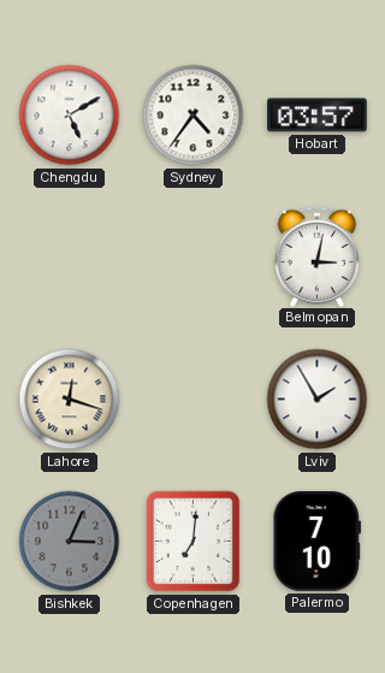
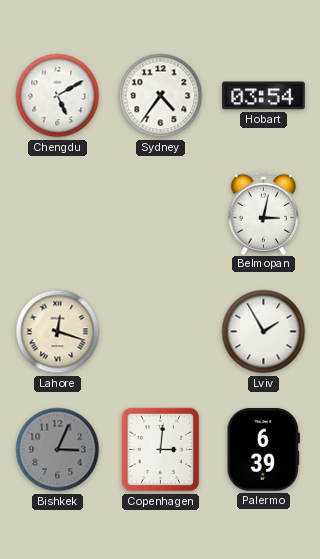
Hobart: 03:57 -> 03:54 (264, 96)
Copenhagen: 7:01 -> 3:01 (161, 450)
Palermo: 7:10 -> 6:39 (263, 450)
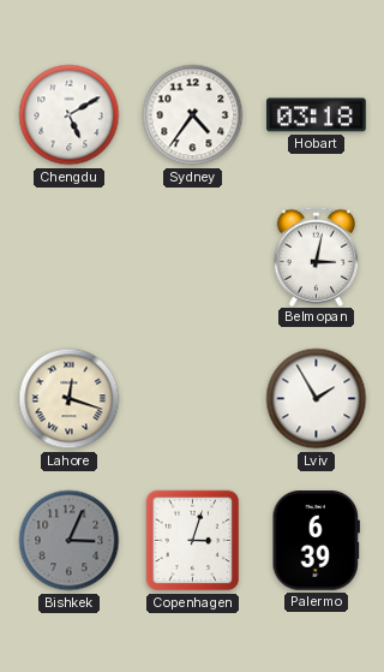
Hobart: 03:54 -> 03:18 (317, 115)
Copenhagen: 3:01 -> 3:03 (193, 541)
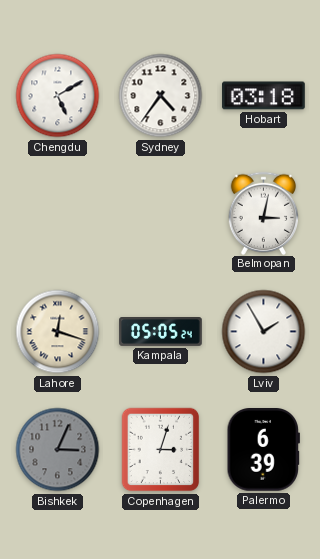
Kampala: none -> 05:05 (161, 332)
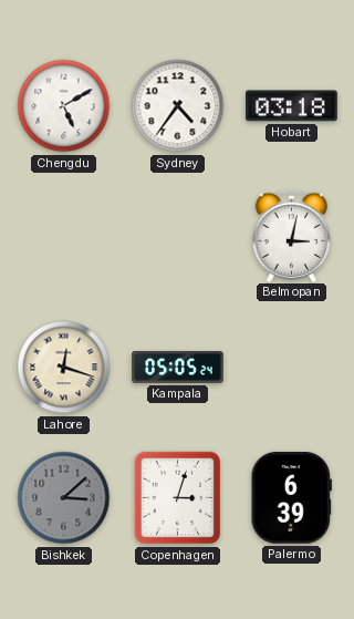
Lviv: 1:55 -> none (264, 332)
Bishkek: 3:04 -> 3:08 (64, 498)
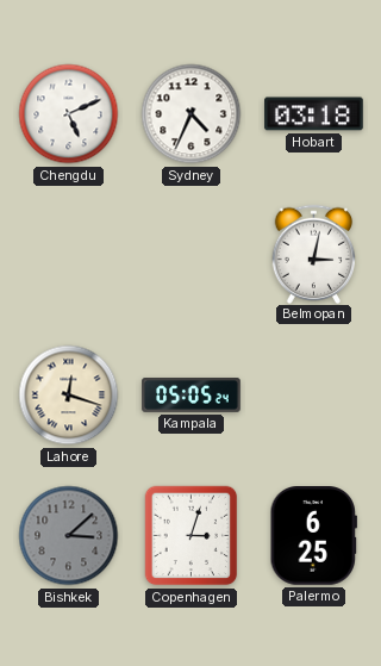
Chengdu: 5:10 -> 5:11 (69, 114)
Sydney: 4:36 -> 4:34 (192, 114)
Palermo: 6:39 -> 6:25 (313, 536)
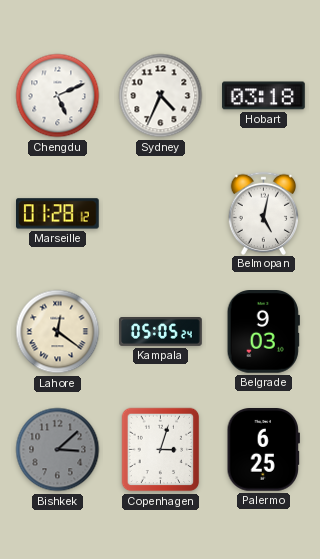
Marseille: none -> 01:28 (58, 214)
Belmopan: 3:02 -> 5:02 (264, 213)
Lahore: 12:18 -> 12:21 (58, 332)
Belgrade: none -> 9:03 (263, 332)
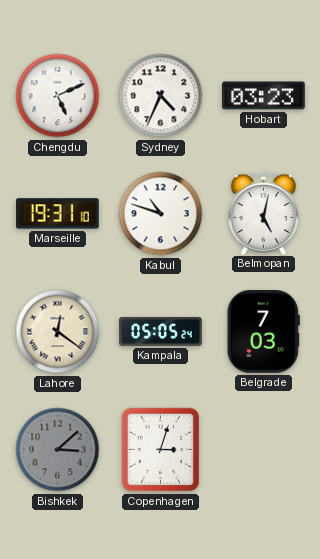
Hobart: 03:18 -> 03:23 (264, 96)
Marseille: 01:28 -> 19:31 (58, 214)
Kabul: none -> 10:48 (161, 214)
Belgrade: 9:03 -> 7:03 (263, 332)
Palermo: 6:25 -> none (263, 450)
